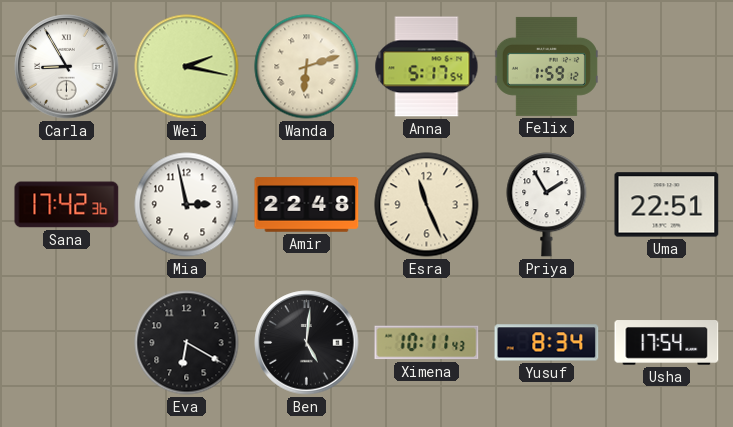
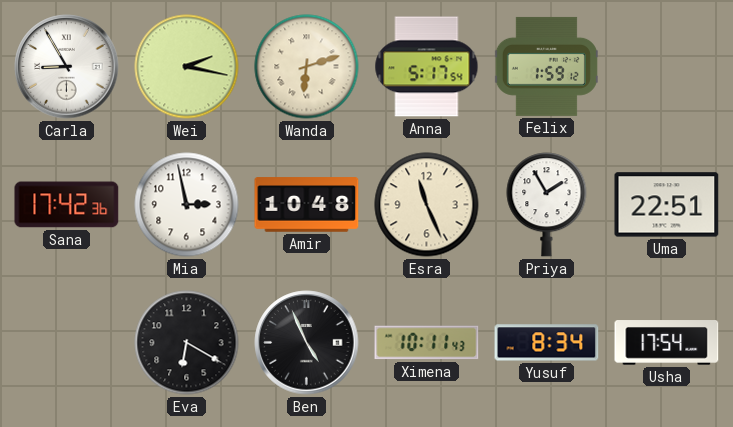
Amir: 22:48 -> 10:48 (307, 205)
Ben: 5:01 -> 4:56 (307, 343)
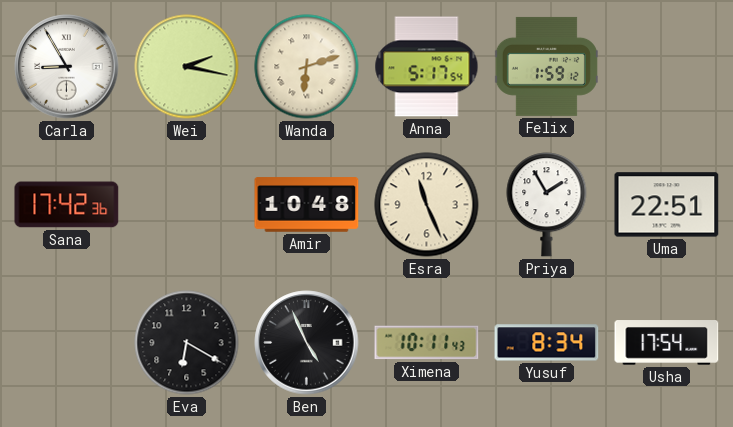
Mia: 2:58 -> none (187, 205)
